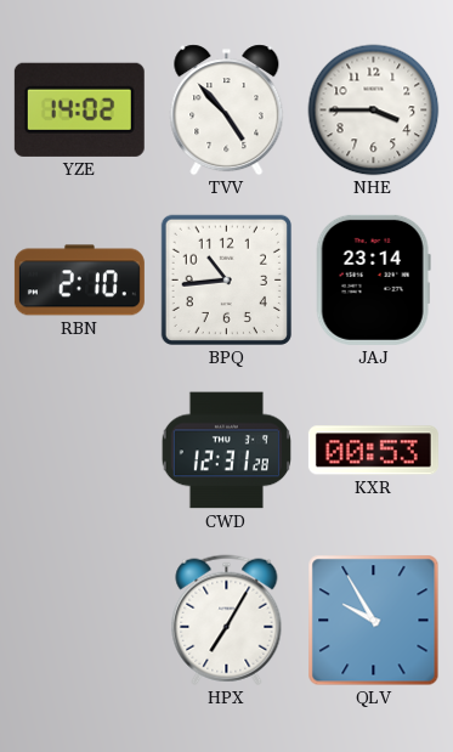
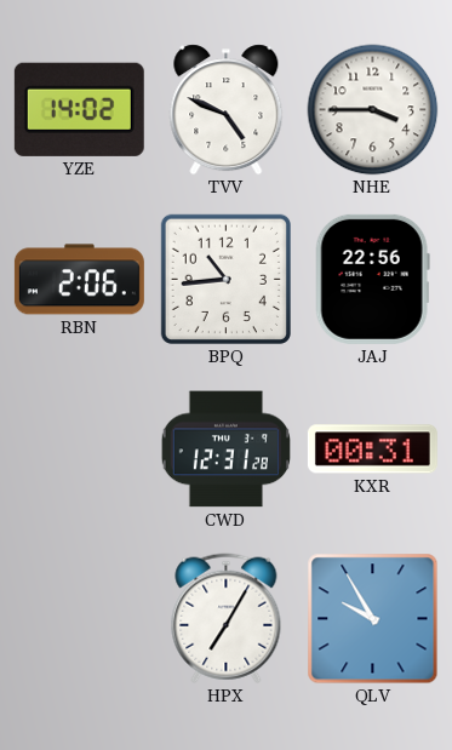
TVV: 4:53 -> 4:49 (227, 110)
RBN: 2:10 -> 2:06 (79, 280)
JAJ: 23:14 -> 22:56 (372, 279)
KXR: 00:53 -> 00:31 (372, 450)
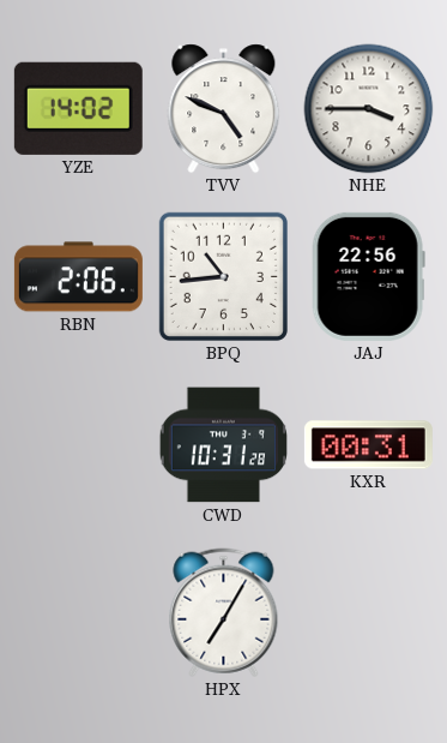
CWD: 12:31 -> 10:31 (223, 445)
QLV: 9:55 -> none (373, 619)
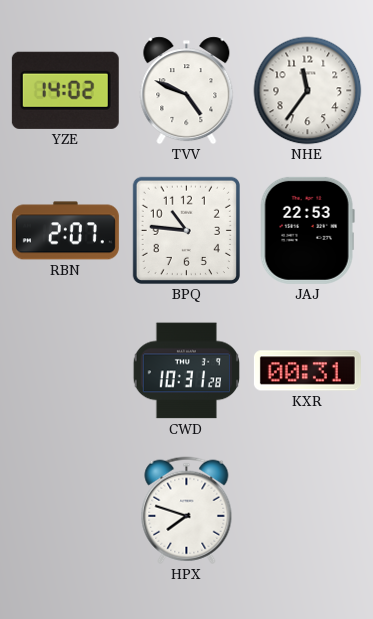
NHE: 3:45 -> 11:36 (308, 91)
RBN: 2:06 -> 2:07 (65, 231)
BPQ: 10:44 -> 10:46 (186, 230)
JAJ: 22:56 -> 22:53 (307, 230)
HPX: 7:05 -> 7:48 (187, 511)
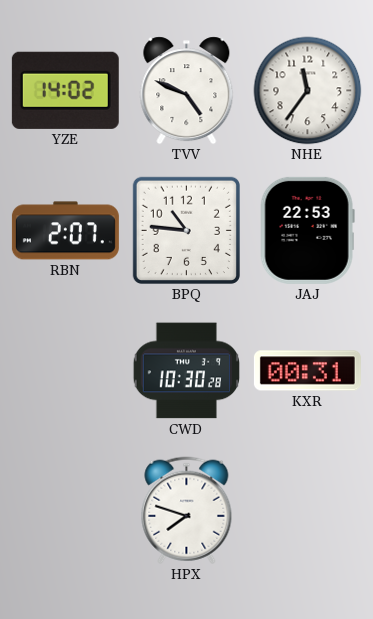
CWD: 10:31 -> 10:30 (186, 371)
